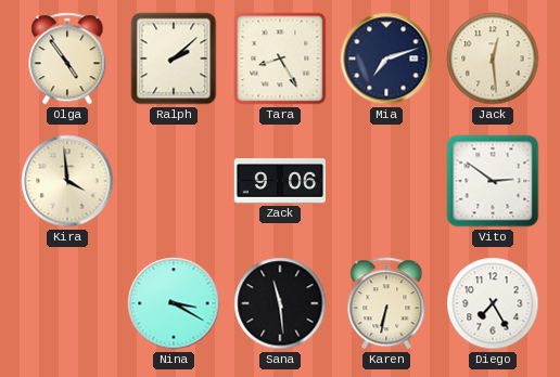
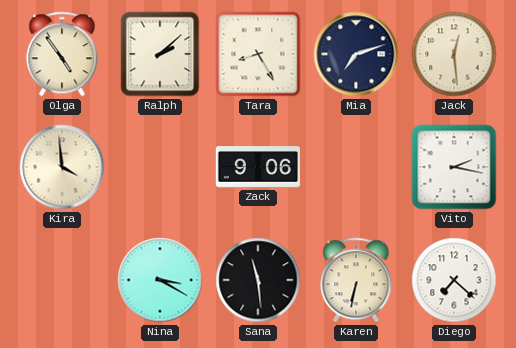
Vito: 2:51 -> 2:17 (454, 167)
Diego: 7:25 -> 7:22 (454, 280)
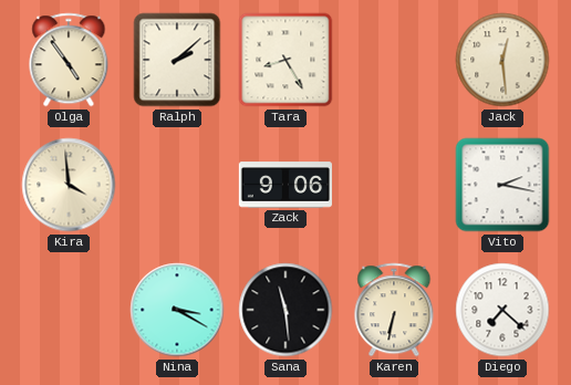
Mia: 7:12 -> none (356, 54)
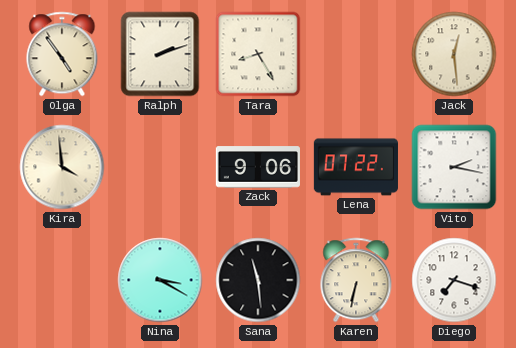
Ralph: 2:08 -> 2:12 (160, 54)
Lena: none -> 07:22 (356, 167)
Diego: 7:22 -> 7:18 (454, 280)
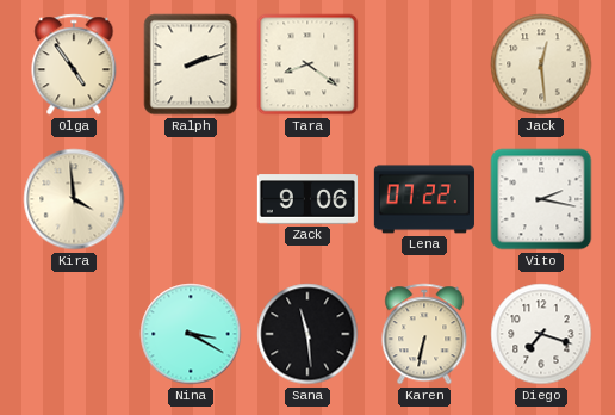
Tara: 8:25 -> 8:21 (307, 64)
